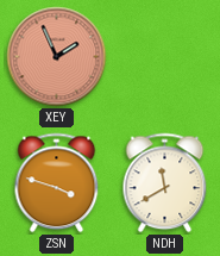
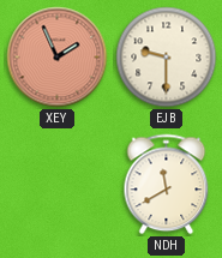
EJB: none -> 9:30 (167, 58)
ZSN: 3:48 -> none (57, 183)
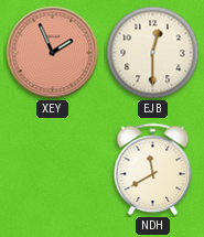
EJB: 9:30 -> 12:30 (153, 53)
